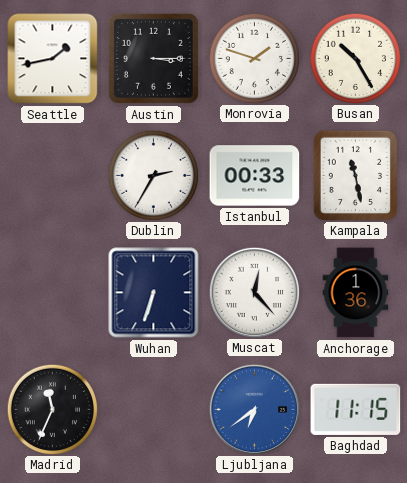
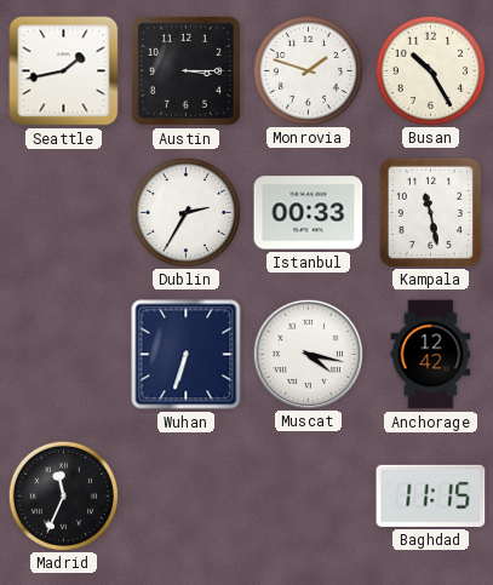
Muscat: 12:23 -> 4:17 (308, 354)
Anchorage: 1:36 -> 12:42 (431, 355)
Ljubljana: 6:39 -> none (254, 409)
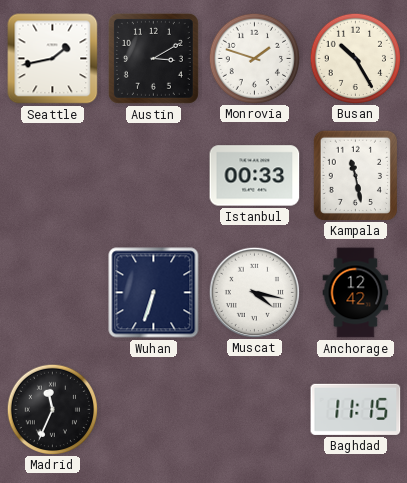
Austin: 3:15 -> 3:10 (153, 58)
Dublin: 2:35 -> none (185, 212)
